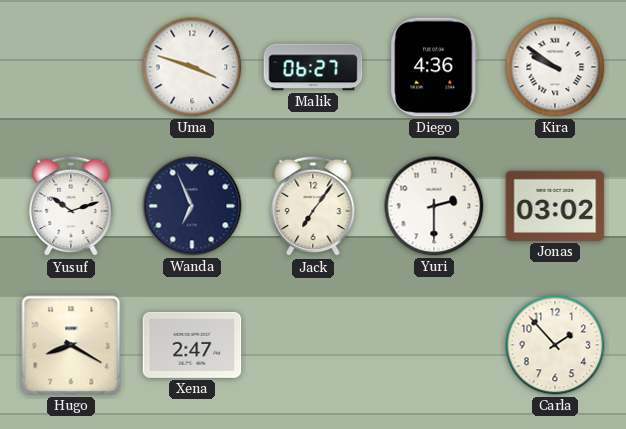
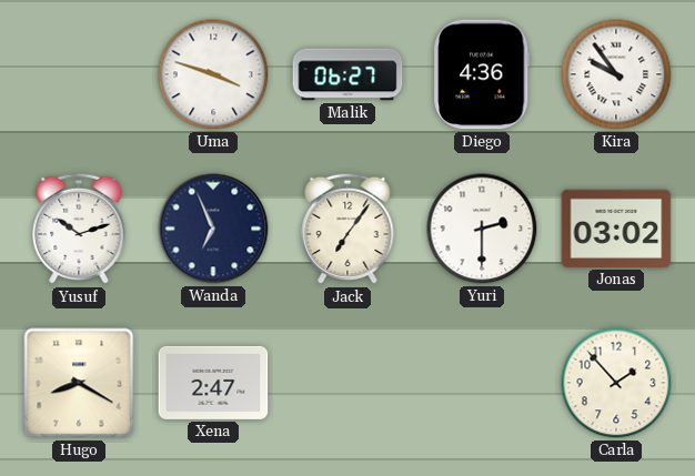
Kira: 9:51 -> 9:54 (616, 74)
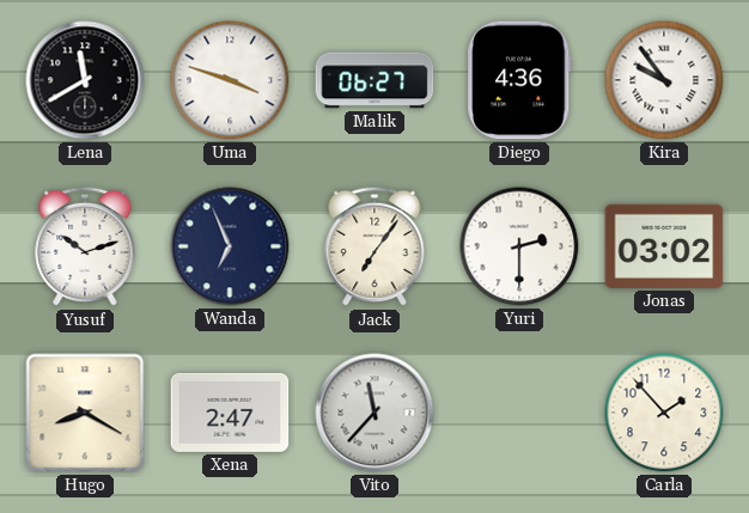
Lena: none -> 11:40 (85, 80)
Vito: none -> 11:37 (374, 413)
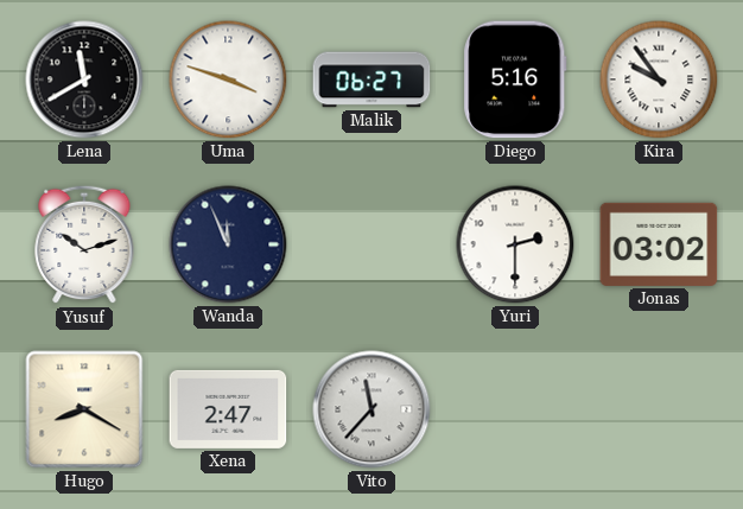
Diego: 4:36 -> 5:16 (515, 79)
Wanda: 6:56 -> 11:56 (228, 244)
Jack: 7:06 -> none (374, 246)
Carla: 1:53 -> none (664, 413)
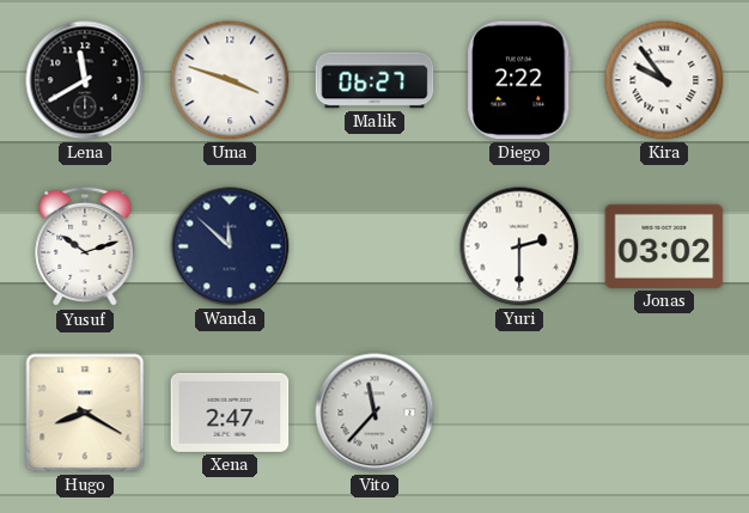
Diego: 5:16 -> 2:22 (519, 80)
Wanda: 11:56 -> 11:52 (230, 246)
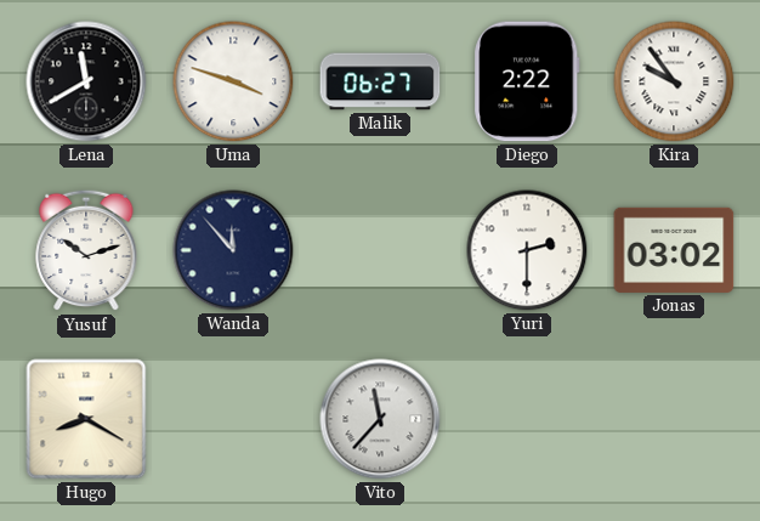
Wanda: 11:52 -> 11:53 (233, 250)
Xena: 2:47 -> none (230, 413)
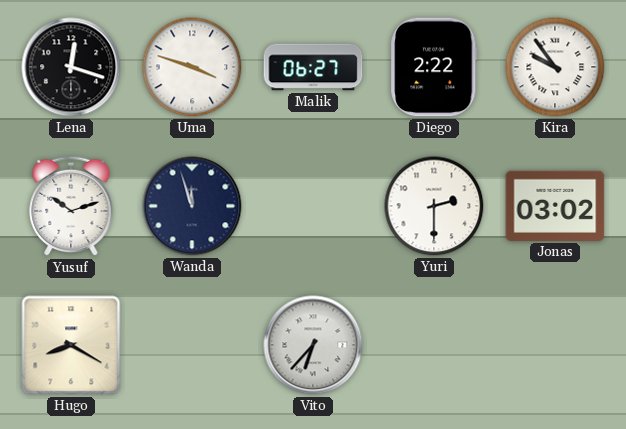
Lena: 11:40 -> 12:18 (71, 67)
Wanda: 11:53 -> 11:57 (192, 206)
Vito: 11:37 -> 6:37 (313, 345)
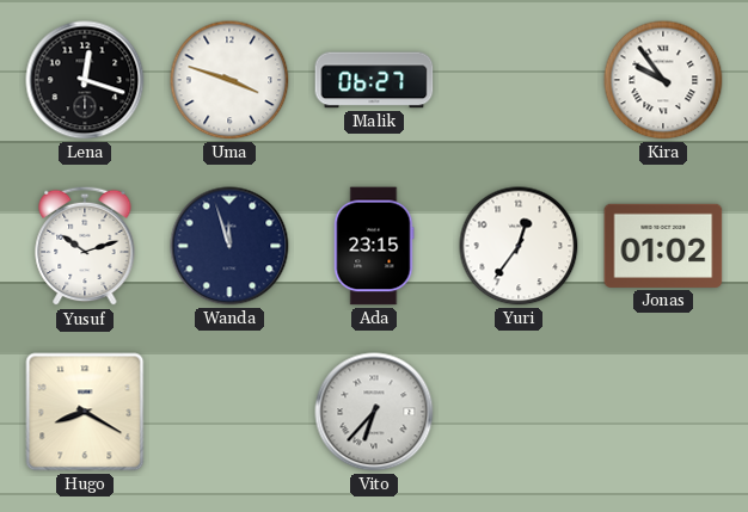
Diego: 2:22 -> none (434, 67)
Ada: none -> 23:15 (374, 246)
Yuri: 2:30 -> 12:36 (519, 246)
Jonas: 03:02 -> 01:02 (663, 246)
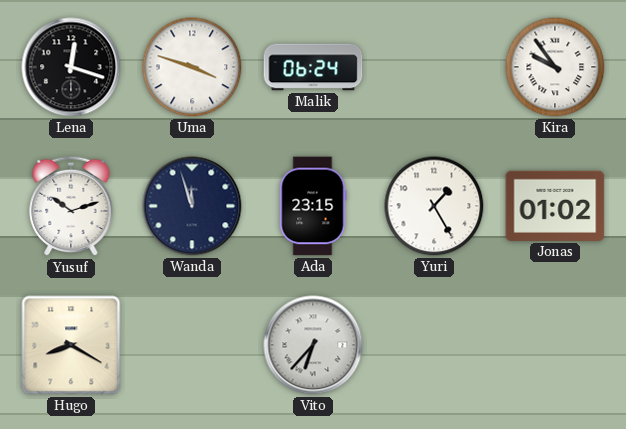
Malik: 06:27 -> 06:24 (313, 67)
Yuri: 12:36 -> 1:25 (434, 206)
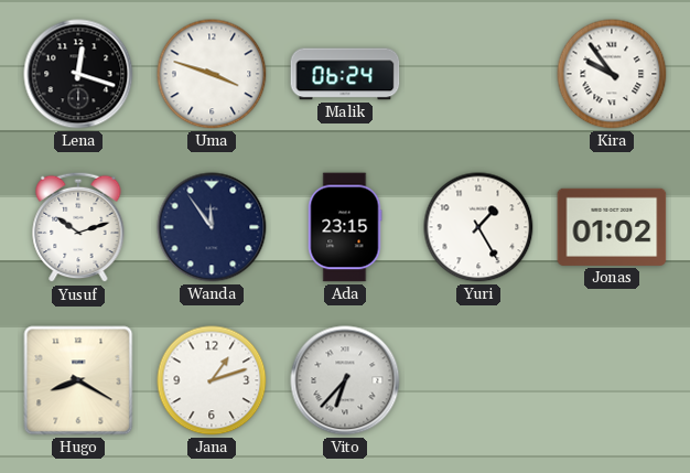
Wanda: 11:57 -> 11:54 (212, 227)
Jana: none -> 1:12 (212, 380)
